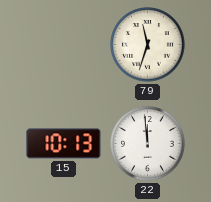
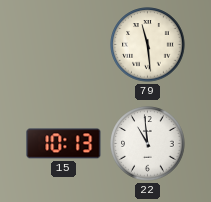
79: 11:33 -> 11:29 (148, 45)
22: 11:59 -> 10:59 (148, 144)
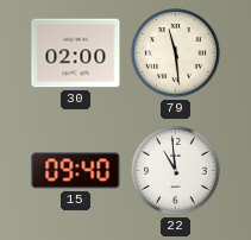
30: none -> 02:00 (76, 53)
15: 10:13 -> 09:40 (76, 171)
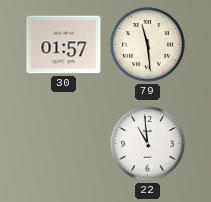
30: 02:00 -> 01:57 (64, 45)
15: 09:40 -> none (76, 171)
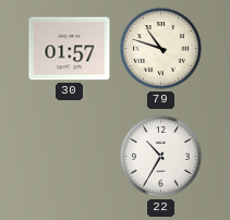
79: 11:29 -> 10:48 (161, 49)
22: 10:59 -> 10:35 (161, 157)
